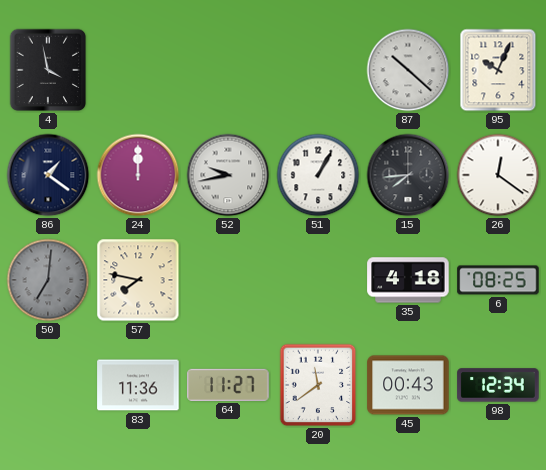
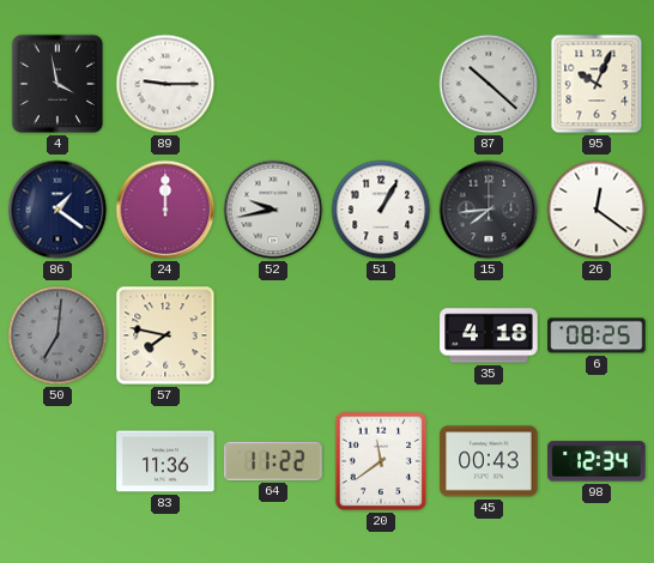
89: none -> 9:15 (165, 84)
64: 11:27 -> 11:22 (273, 461)
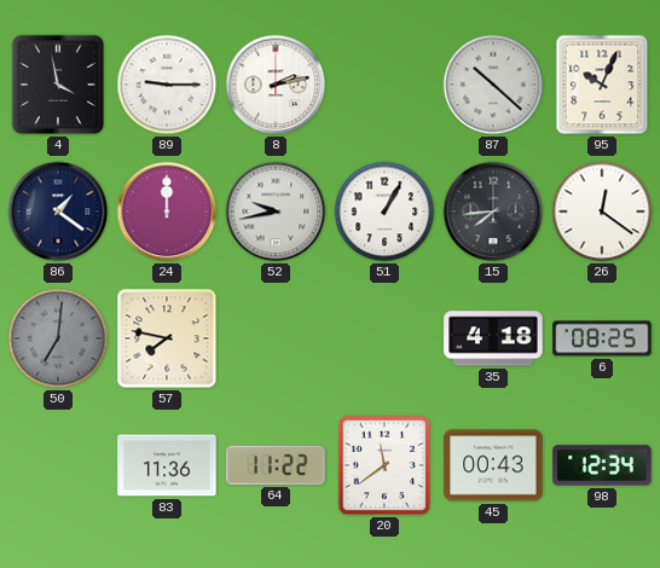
8: none -> 2:13 (276, 85)
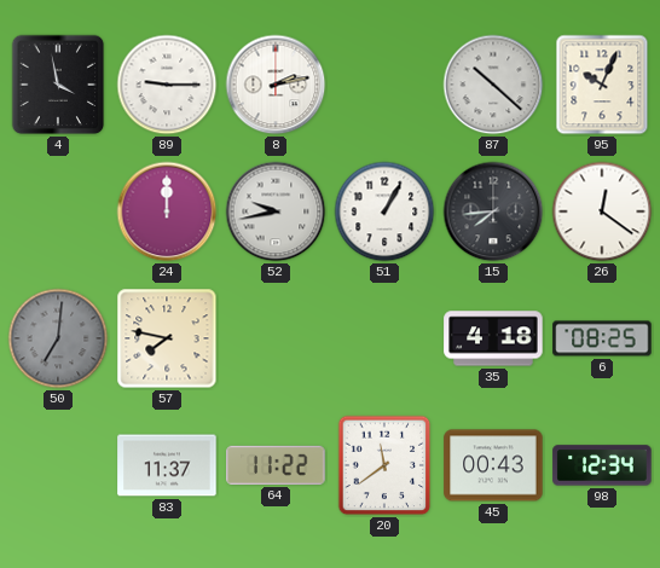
86: 1:21 -> none (58, 211)
83: 11:36 -> 11:37 (167, 465)
